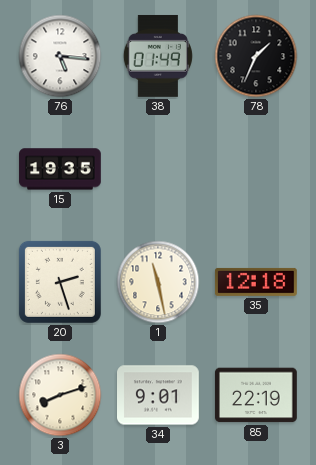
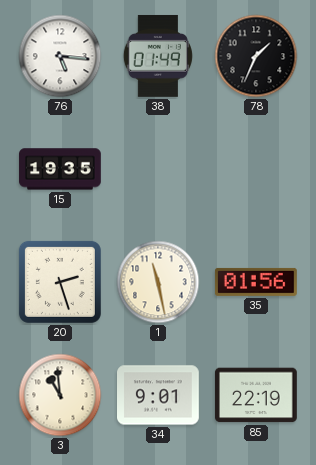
35: 12:18 -> 01:56 (256, 282)
3: 8:12 -> 10:59 (60, 395)
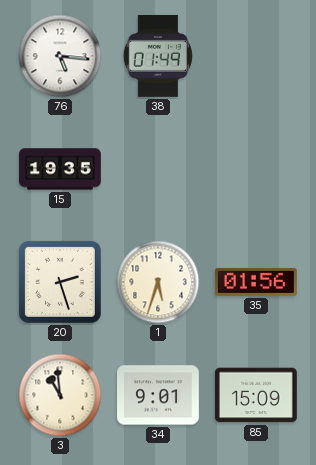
78: 1:34 -> none (256, 56)
1: 11:28 -> 5:33 (158, 282)
85: 22:19 -> 15:09 (256, 395)
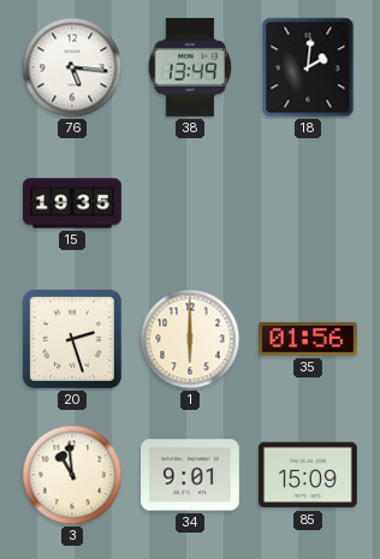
38: 01:49 -> 13:49 (190, 67)
18: none -> 2:01 (308, 67)
1: 5:33 -> 6:00 (190, 339)
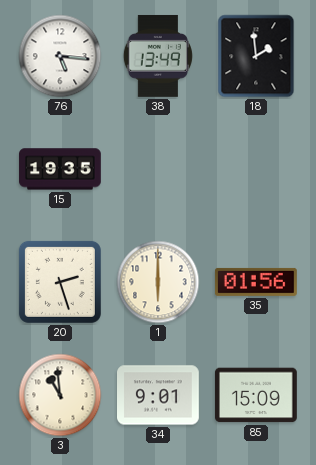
18: 2:01 -> 1:59 (256, 56)
